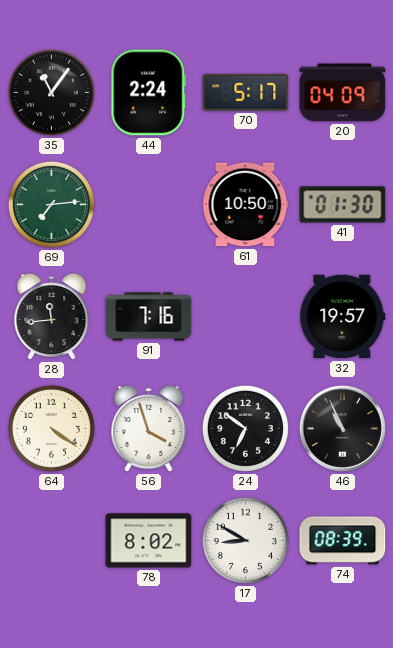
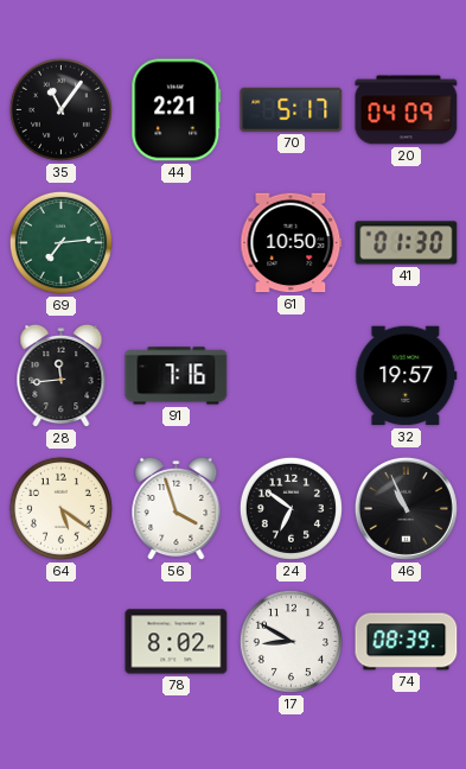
44: 2:24 -> 2:21 (177, 110)
64: 4:21 -> 5:21 (60, 508)
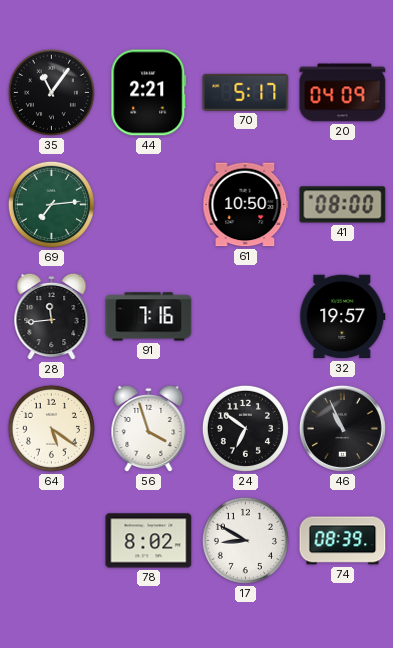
41: 01:30 -> 08:00 (343, 205)
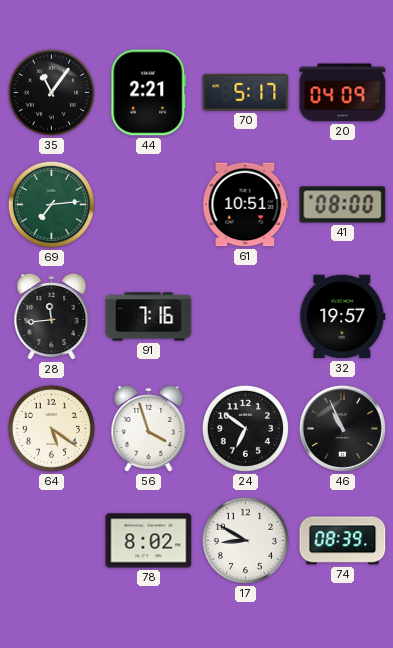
61: 10:50 -> 10:51 (246, 205)
